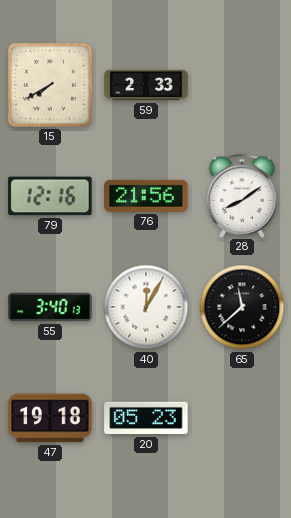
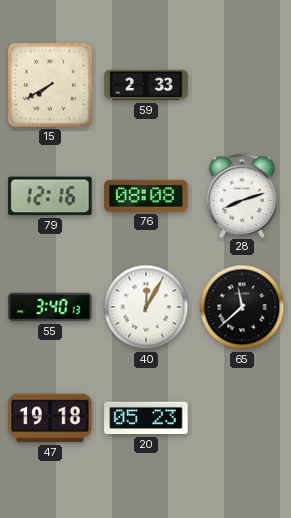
76: 21:56 -> 08:08 (146, 196)
28: 8:09 -> 8:12 (242, 195)
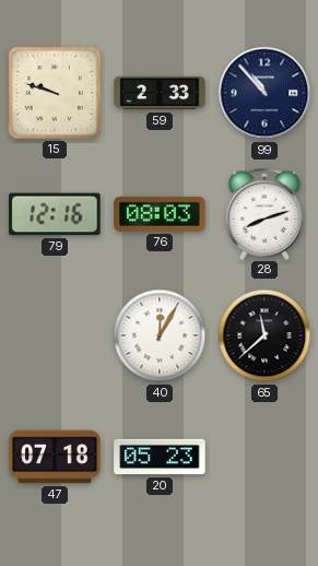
15: 7:40 -> 9:48 (55, 93)
99: none -> 10:53 (264, 93)
76: 08:08 -> 08:03 (160, 214)
55: 3:40 -> none (50, 307)
47: 19:18 -> 07:18 (55, 457)
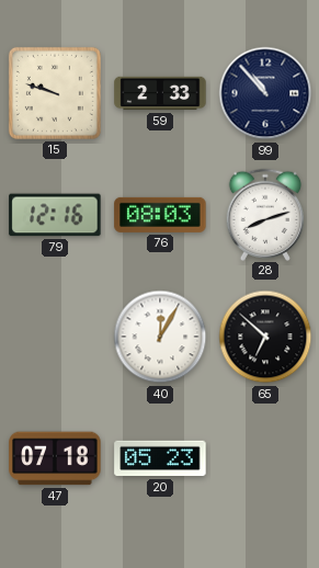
65: 11:38 -> 6:52 (265, 337)
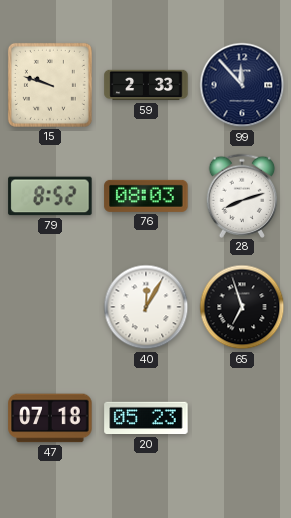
99: 10:53 -> 11:53 (242, 85)
79: 12:16 -> 8:52 (50, 196)
65: 6:52 -> 6:57 (242, 307)
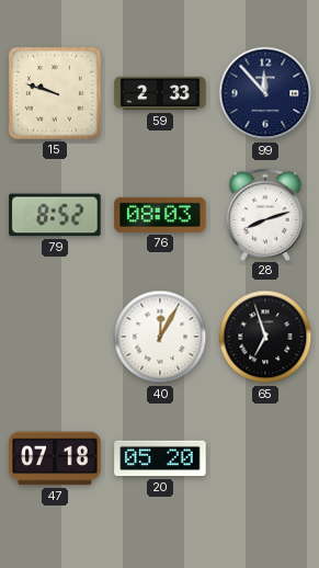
20: 05:23 -> 05:20 (160, 458)
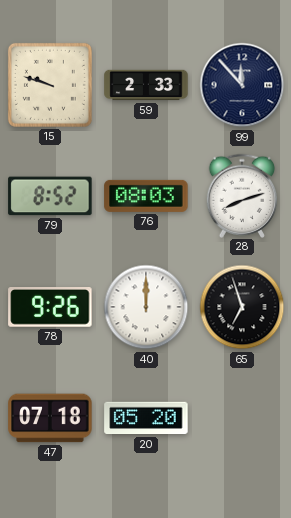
78: none -> 9:26 (50, 308)
40: 12:05 -> 12:00 (146, 307)
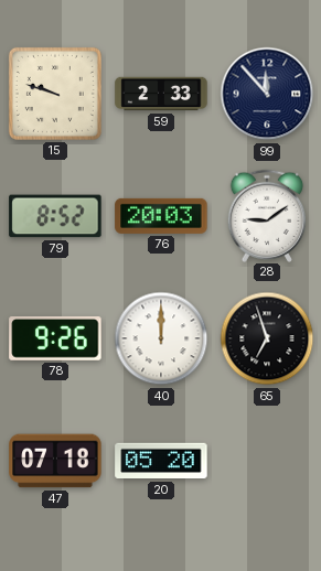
76: 08:03 -> 20:03 (161, 216)
28: 8:12 -> 9:09 (267, 215)
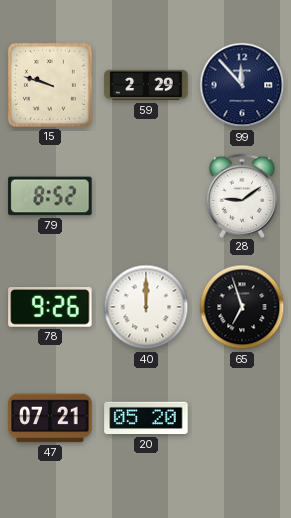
59: 2:33 -> 2:29 (146, 85)
76: 20:03 -> none (161, 216)
47: 07:18 -> 07:21 (50, 418)
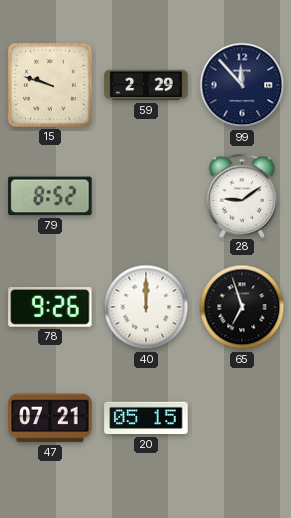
20: 05:20 -> 05:15 (146, 418)
